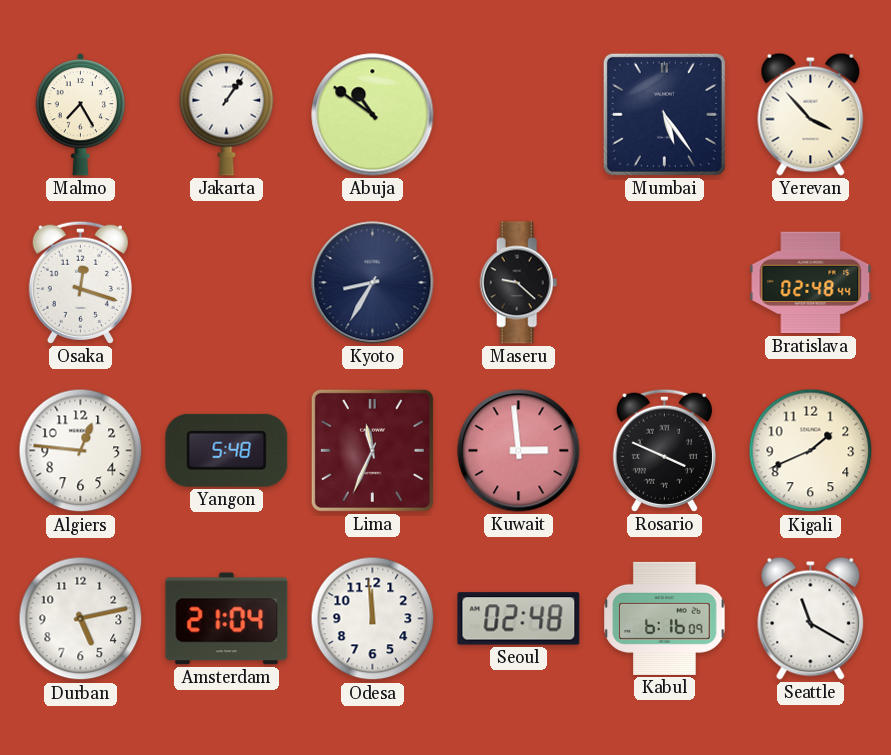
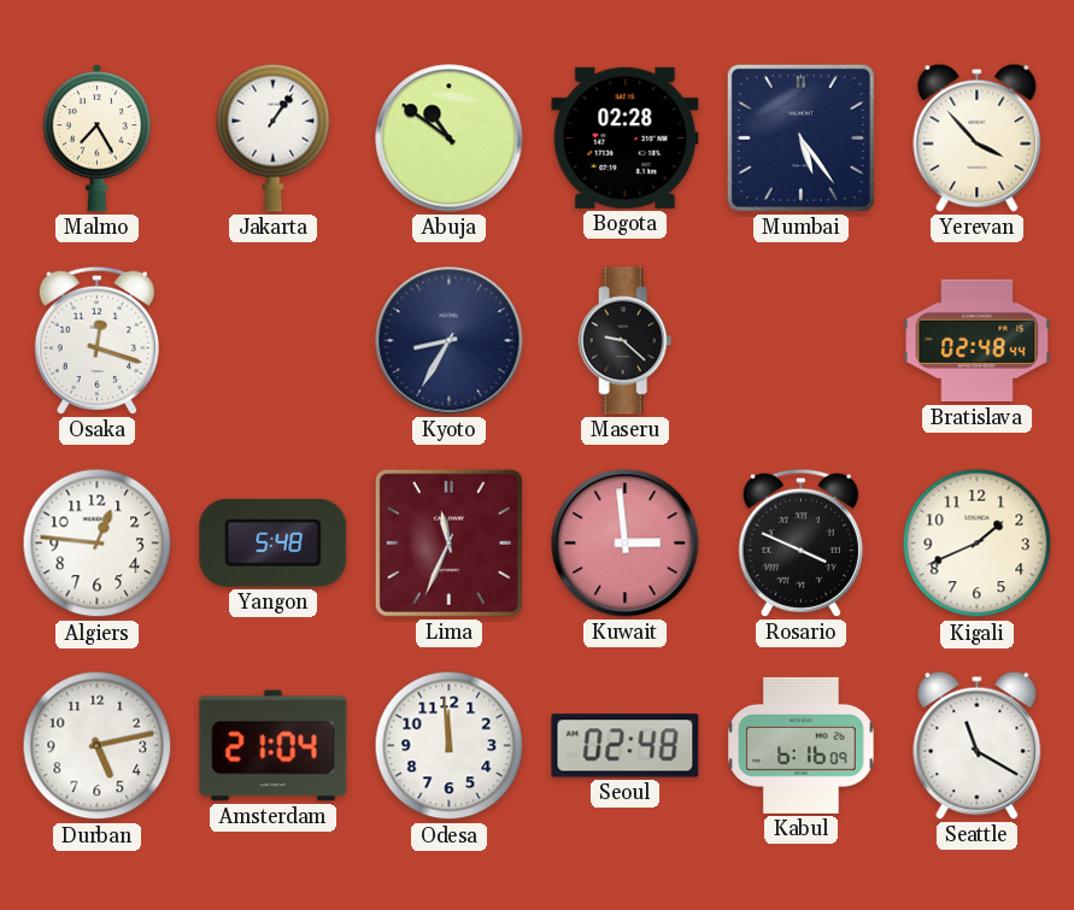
Bogota: none -> 02:28 (626, 137)
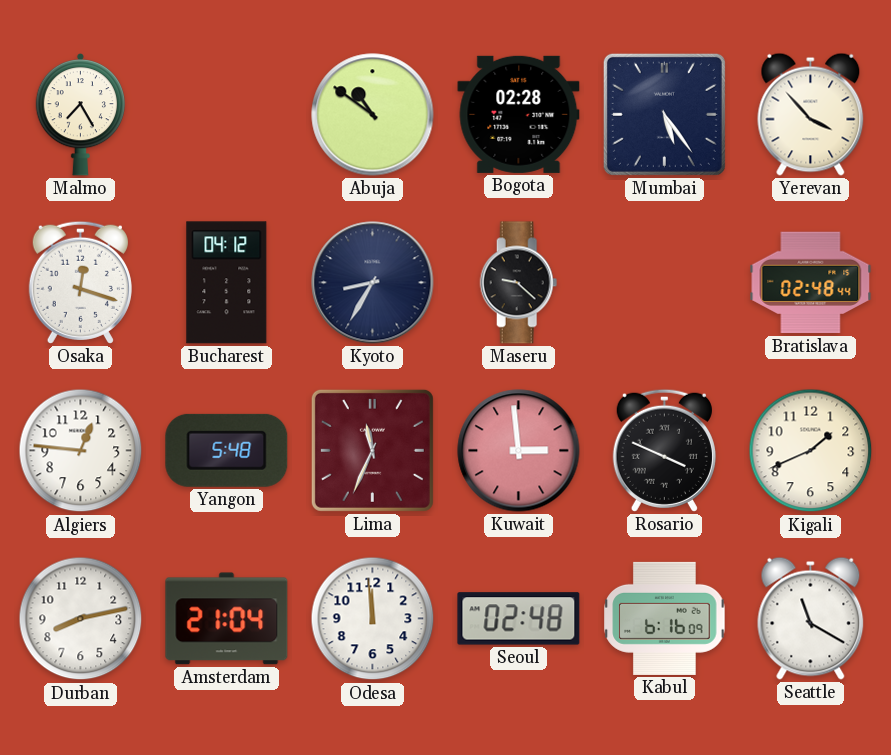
Jakarta: 1:06 -> none (274, 137)
Bucharest: none -> 04:12 (227, 283)
Durban: 5:13 -> 8:13 (81, 619)
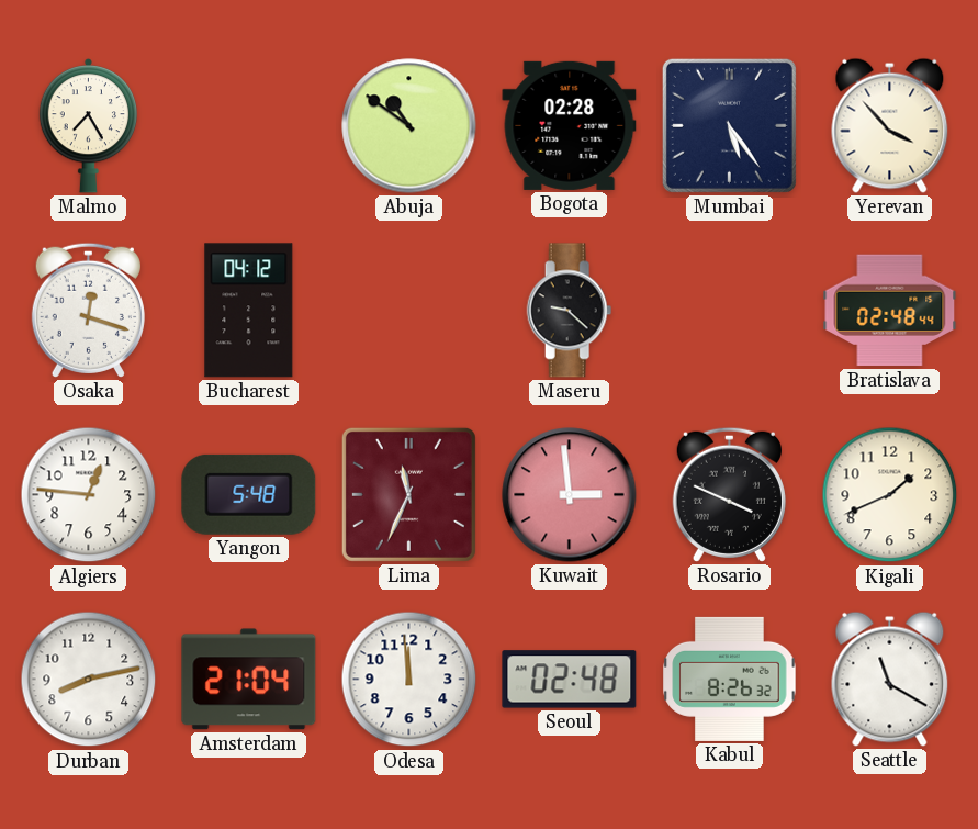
Kyoto: 8:35 -> none (373, 283)
Kabul: 6:16 -> 8:26 (730, 679)
